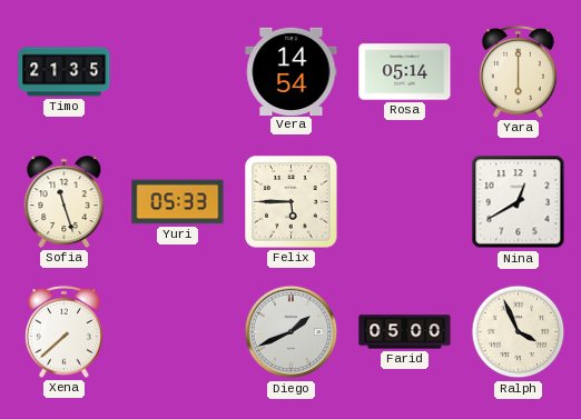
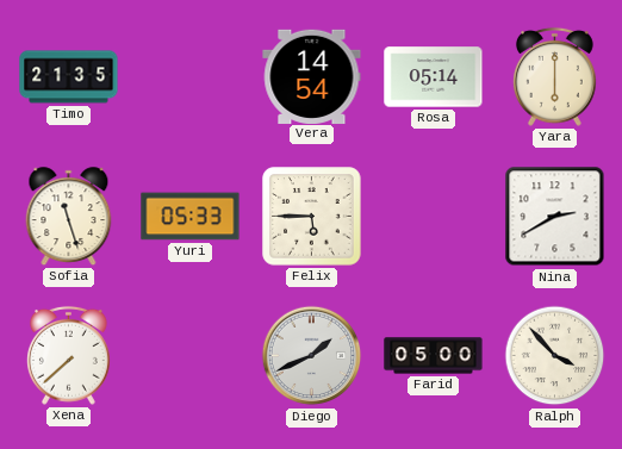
Nina: 12:40 -> 2:40 (555, 217)
Ralph: 3:56 -> 3:53 (555, 356)
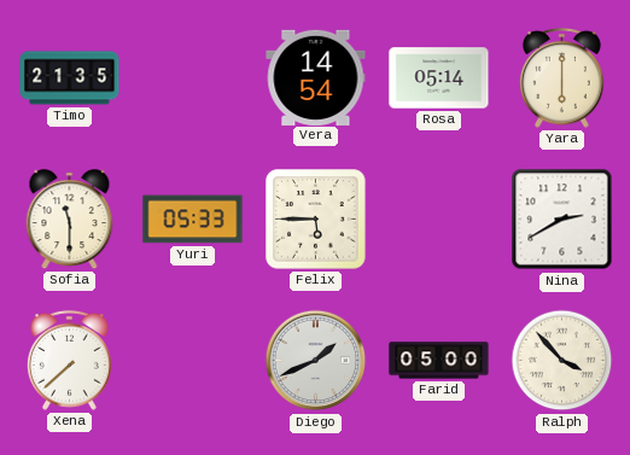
Sofia: 11:27 -> 11:30 (70, 220)
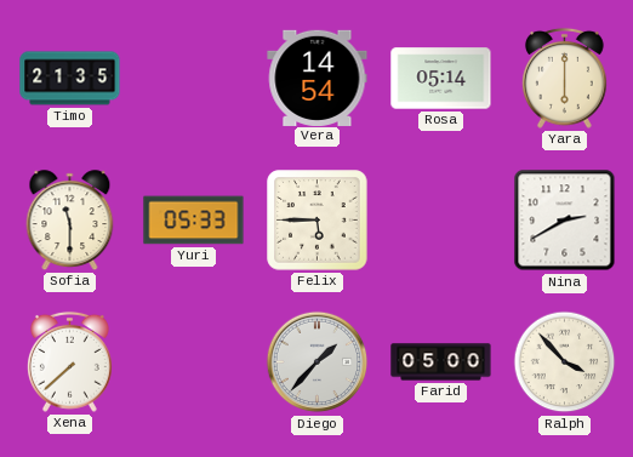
Diego: 1:41 -> 1:37 (318, 362)
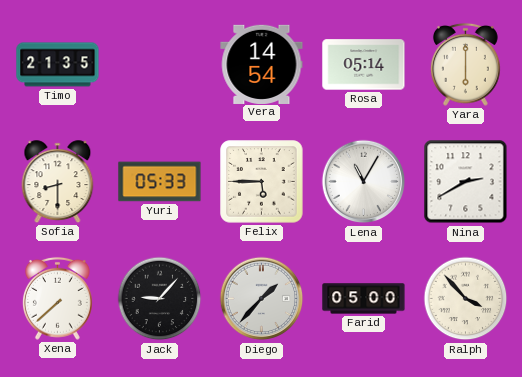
Sofia: 11:30 -> 8:30 (58, 182)
Lena: none -> 11:05 (364, 182)
Jack: none -> 9:07 (160, 299)
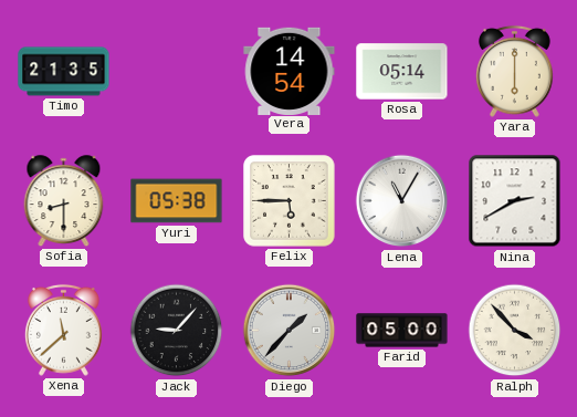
Yuri: 05:33 -> 05:38 (177, 201)
Xena: 7:38 -> 11:38 (63, 330)
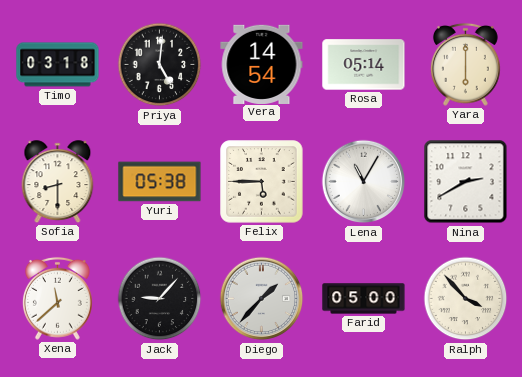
Timo: 21:35 -> 03:18 (58, 65)
Priya: none -> 5:01 (160, 65)
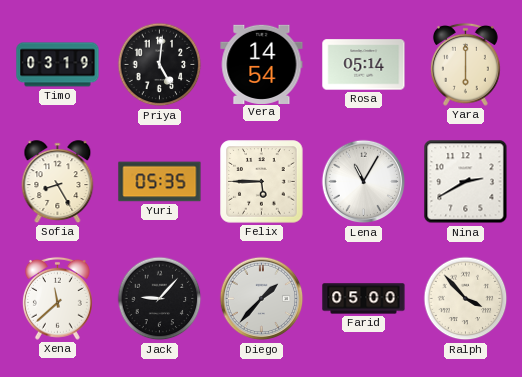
Timo: 03:18 -> 03:19 (58, 65)
Sofia: 8:30 -> 8:25 (58, 182)
Yuri: 05:38 -> 05:35 (160, 182)
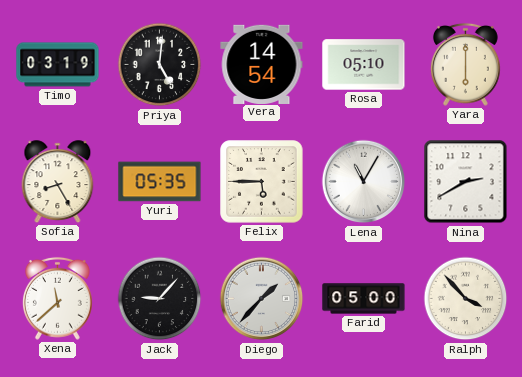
Rosa: 05:14 -> 05:10 (364, 65)
